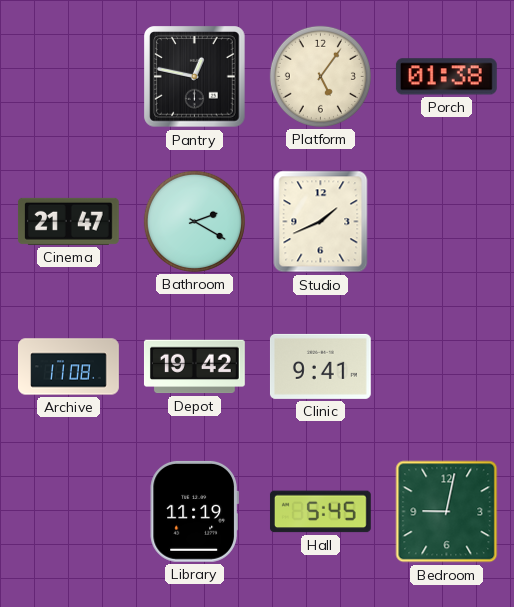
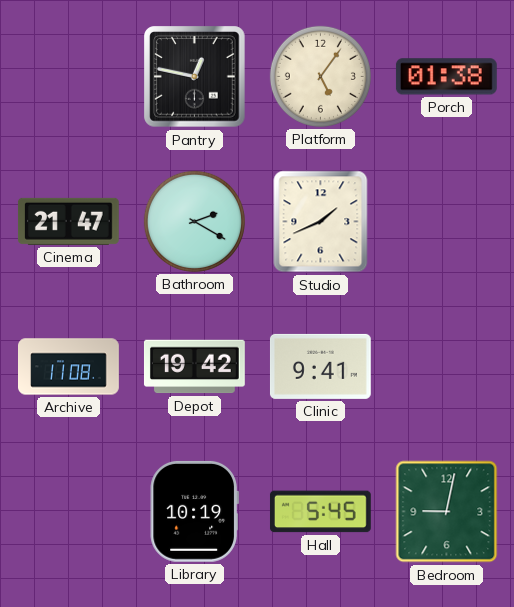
Library: 11:19 -> 10:19 (194, 511)
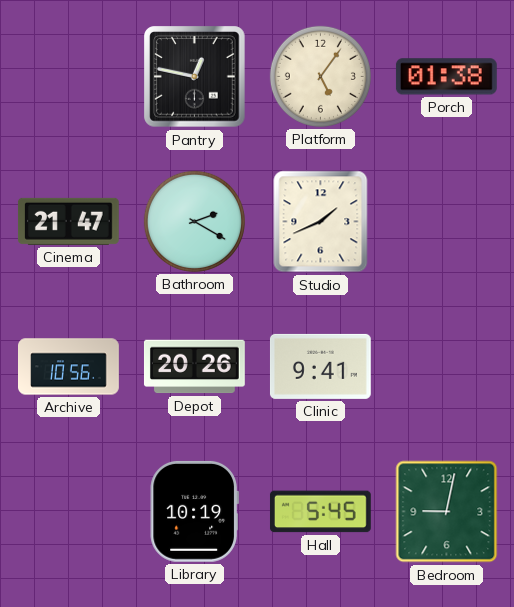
Archive: 11:08 -> 10:56 (69, 367)
Depot: 19:42 -> 20:26 (194, 367)
